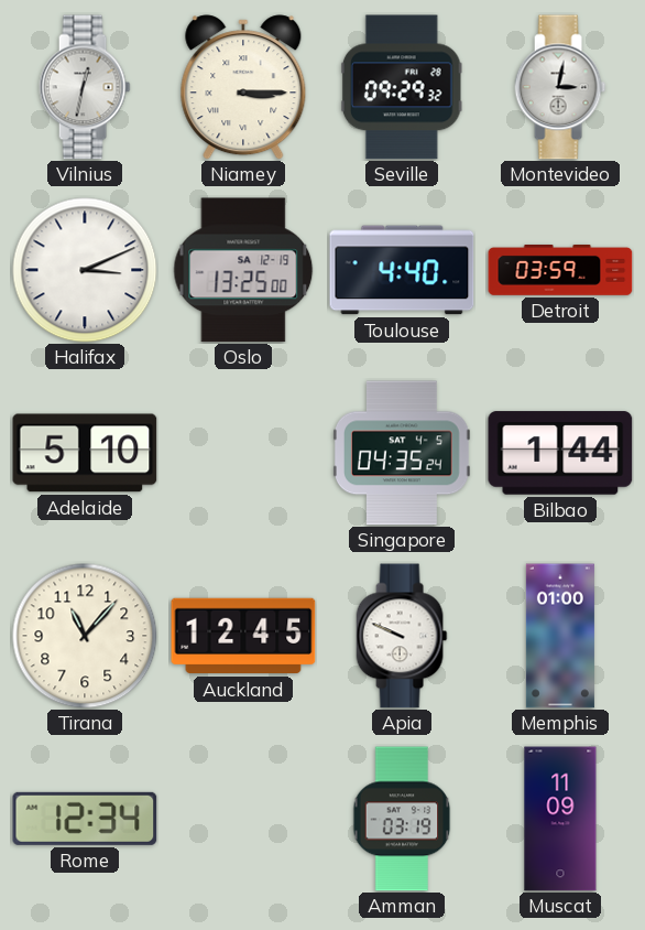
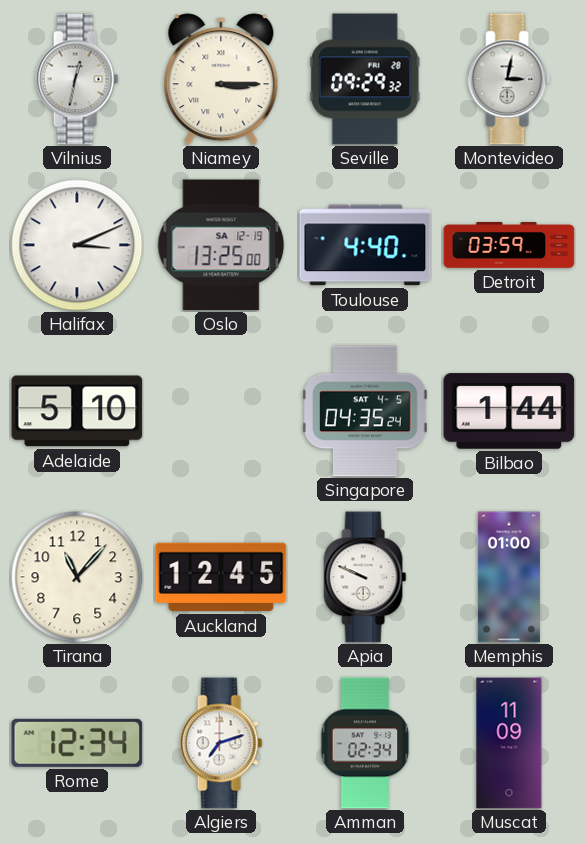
Algiers: none -> 7:12 (221, 743)
Amman: 03:19 -> 02:34 (365, 743)
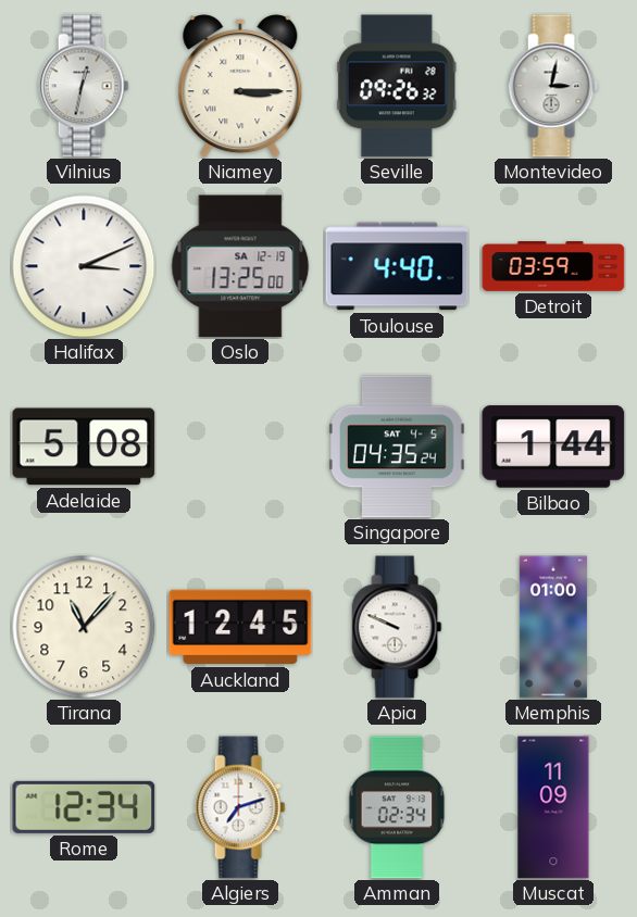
Seville: 09:29 -> 09:26 (397, 86)
Adelaide: 5:10 -> 5:08 (84, 447)
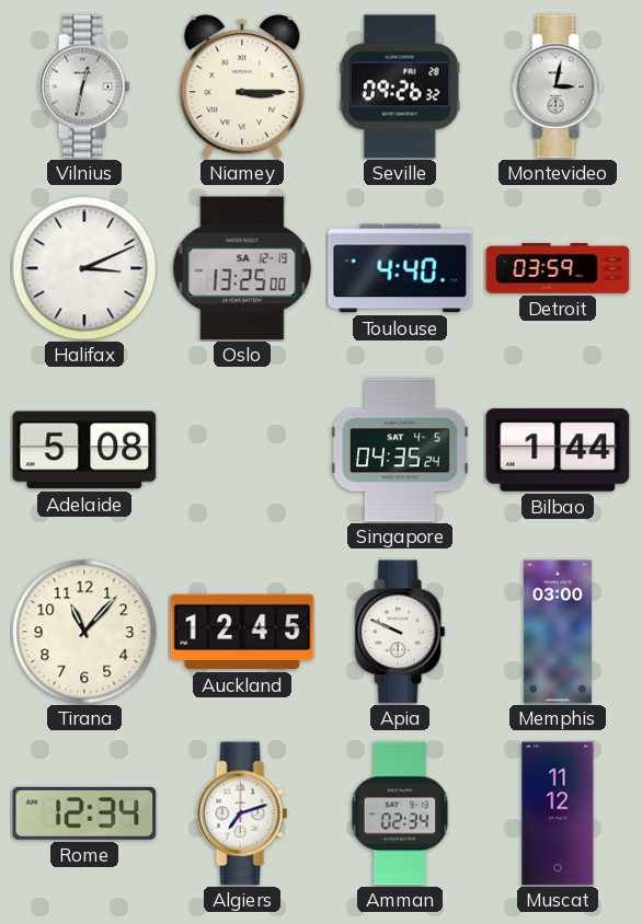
Memphis: 01:00 -> 03:00 (558, 632)
Muscat: 11:09 -> 11:12 (558, 813)
